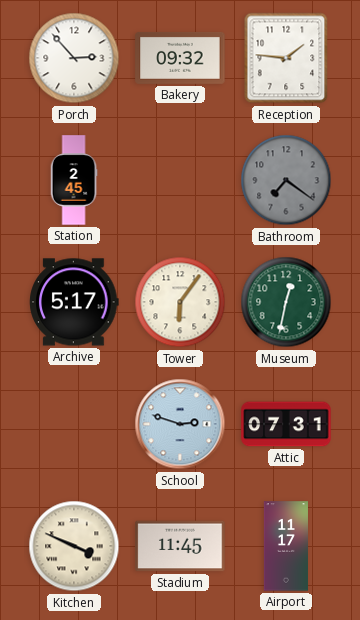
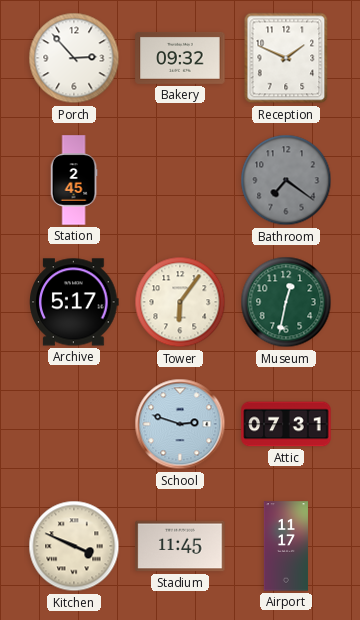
Reception: 1:46 -> 1:49 (286, 58)
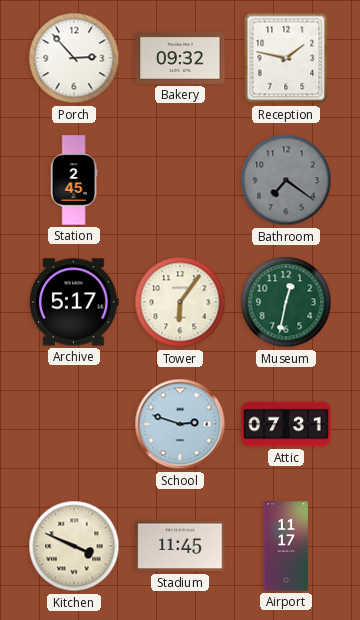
Reception: 1:49 -> 1:47 (286, 58)
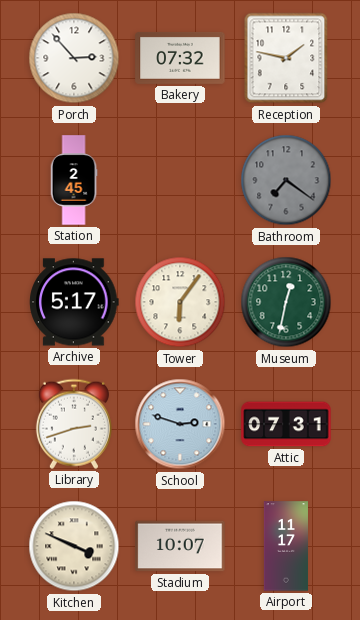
Bakery: 09:32 -> 07:32 (180, 58)
Library: none -> 2:42 (74, 424)
Stadium: 11:45 -> 10:07 (180, 546)
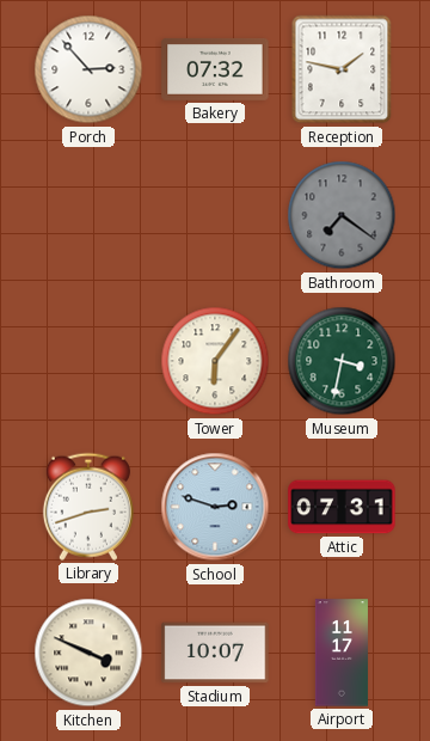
Station: 2:45 -> none (74, 180)
Archive: 5:17 -> none (74, 302)
Museum: 12:32 -> 3:32 (342, 361)
